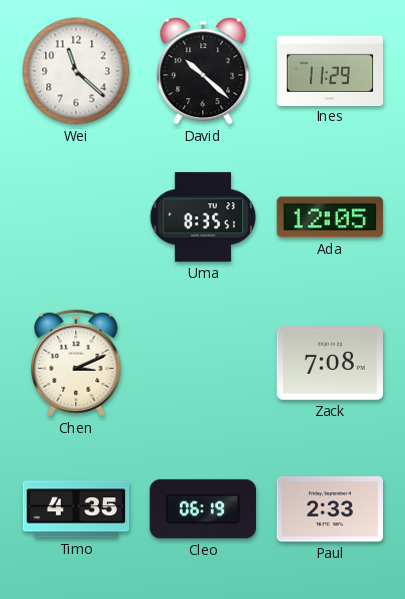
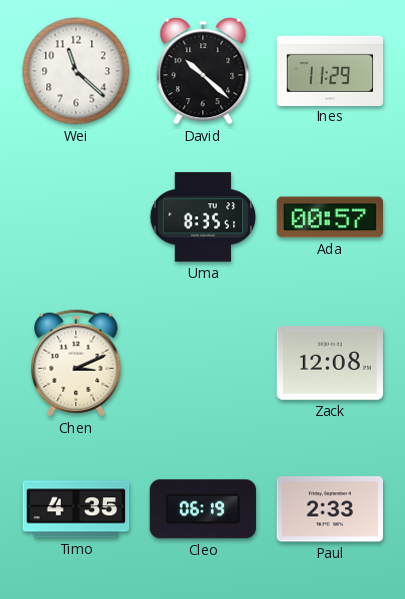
Ada: 12:05 -> 00:57 (329, 217)
Zack: 7:08 -> 12:08 (329, 364)
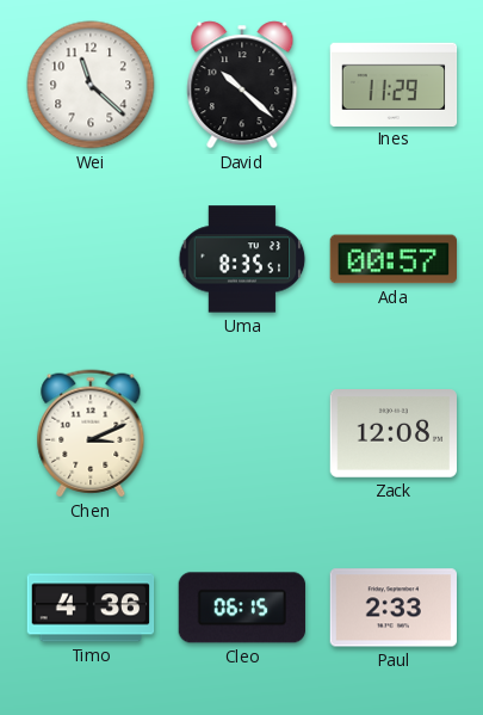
Timo: 4:35 -> 4:36 (91, 608)
Cleo: 06:19 -> 06:15 (242, 608)
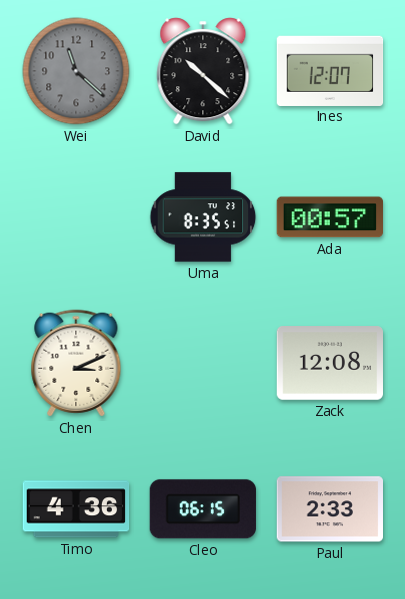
Wei dial: white -> grey (76, 71)
Ines: 11:29 -> 12:07 (330, 70)
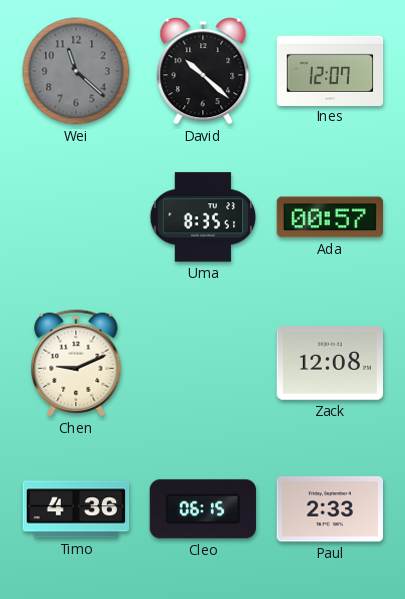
Chen: 3:11 -> 9:11 (76, 363)
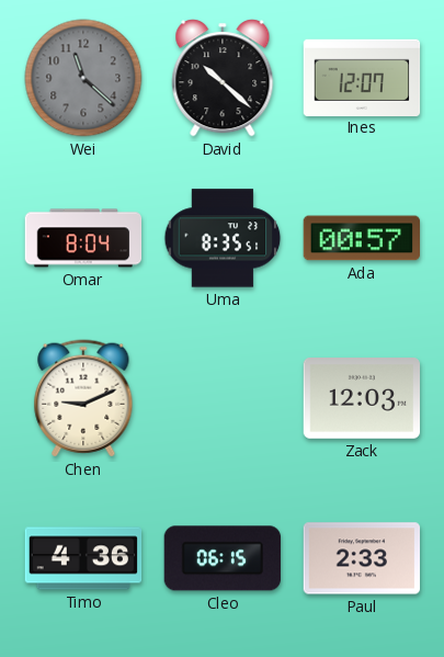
Omar: none -> 8:04 (83, 238)
Zack: 12:08 -> 12:03 (361, 399)
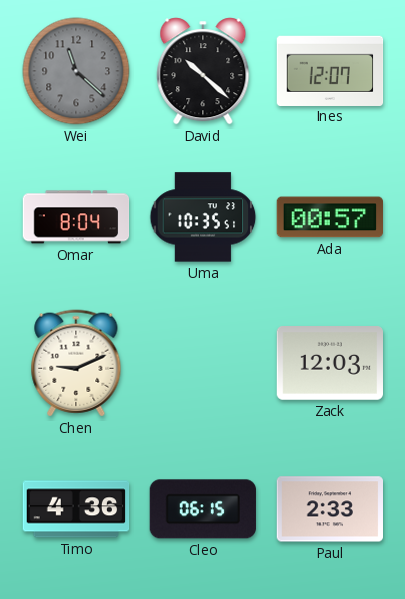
Uma: 8:35 -> 10:35 (203, 217)
